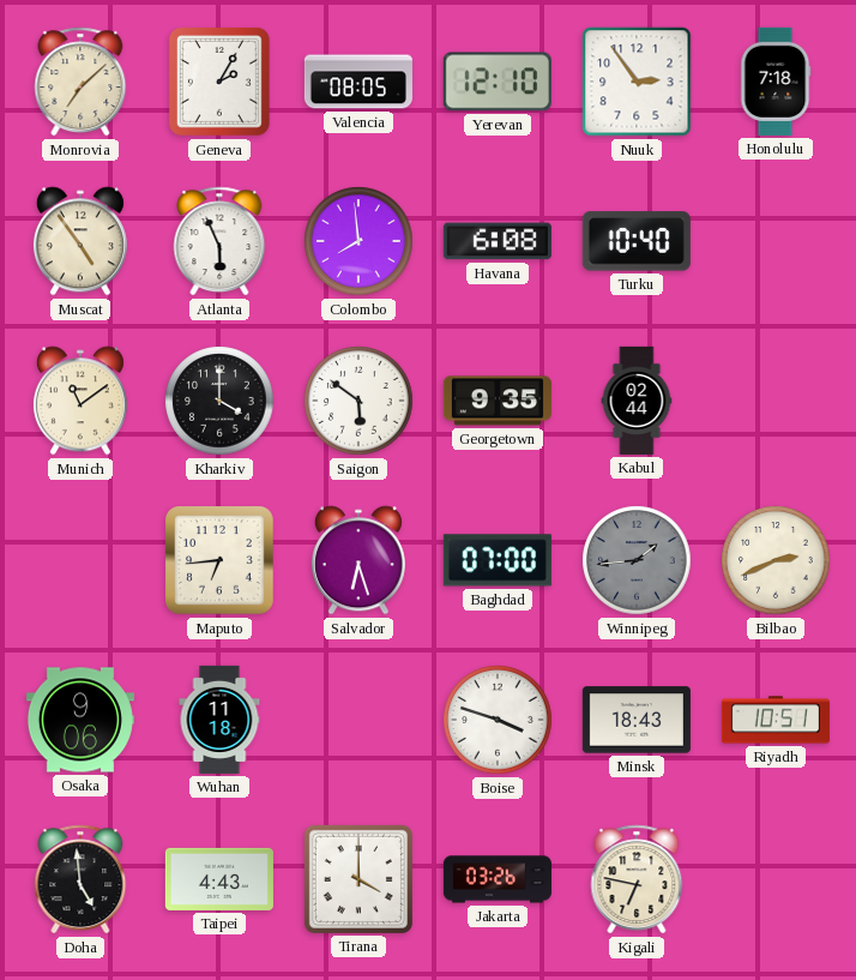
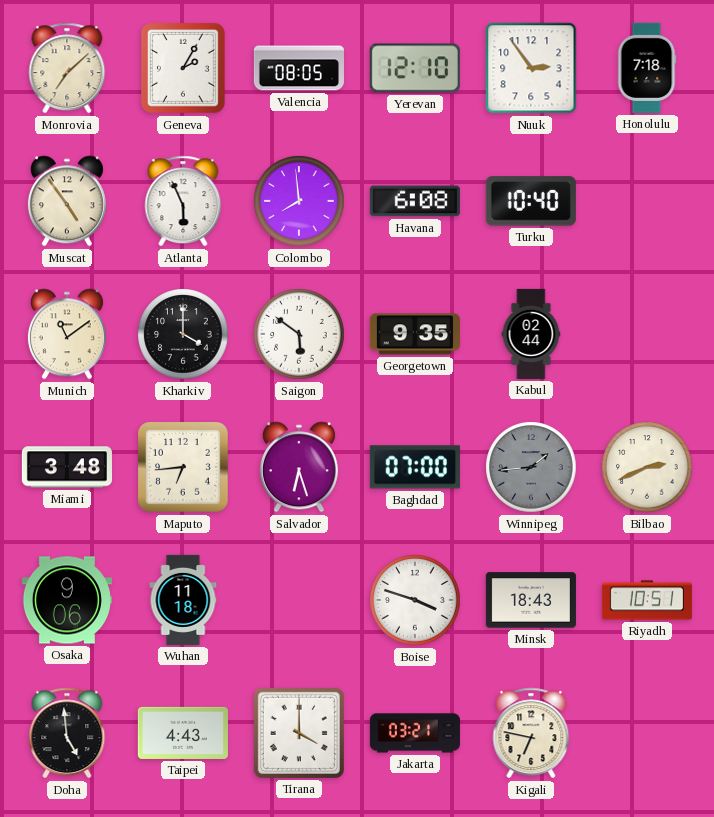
Miami: none -> 3:48 (67, 467)
Jakarta: 03:26 -> 03:21 (415, 733)
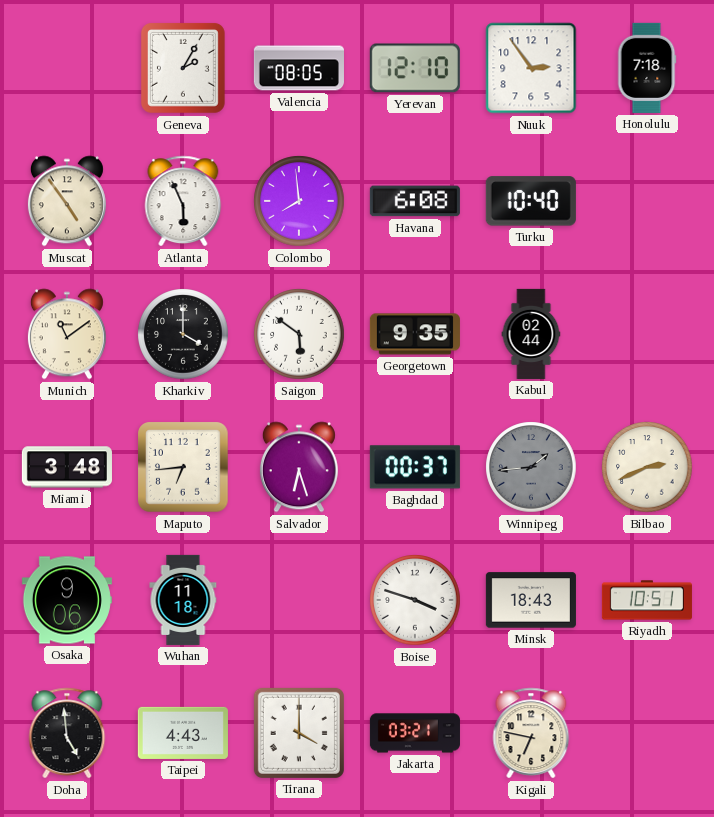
Monrovia: 7:08 -> none (67, 68)
Baghdad: 07:00 -> 00:37 (415, 467)
